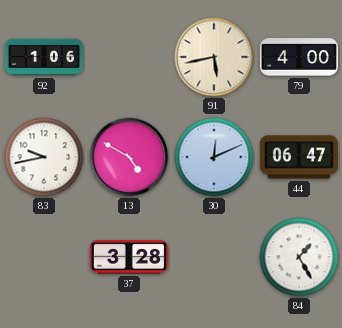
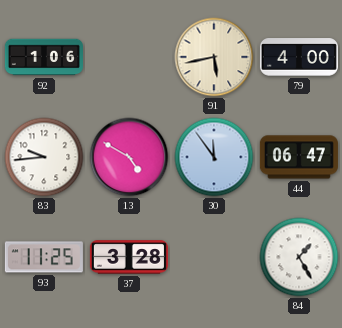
83: 9:43 -> 9:44 (44, 157)
30: 12:11 -> 11:54 (214, 157)
93: none -> 11:25 (44, 257)
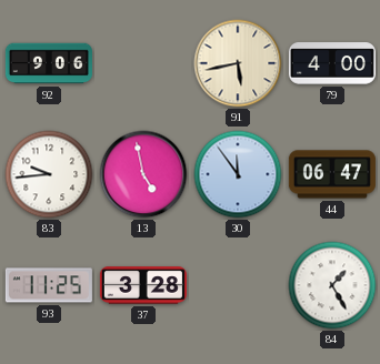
92: 1:06 -> 9:06 (49, 63)
13: 4:50 -> 4:58 (143, 174)
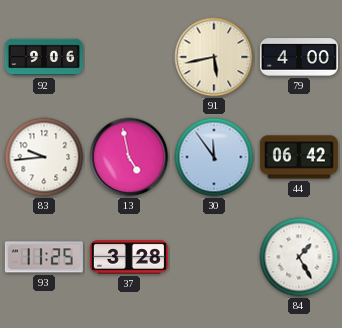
44: 06:47 -> 06:42 (299, 157)
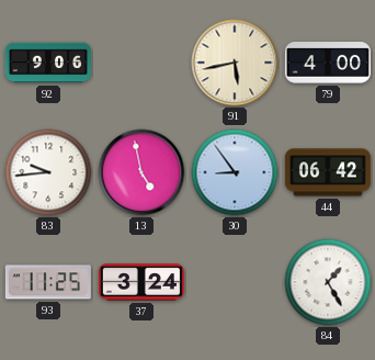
30: 11:54 -> 8:54 (235, 172)
37: 3:28 -> 3:24 (141, 282)
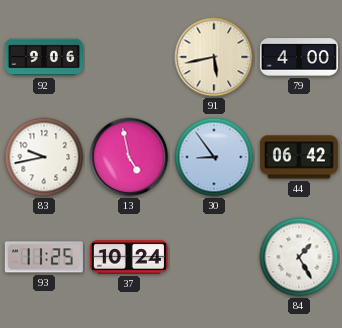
83: 9:44 -> 9:43 (44, 157)
37: 3:24 -> 10:24 (129, 257)
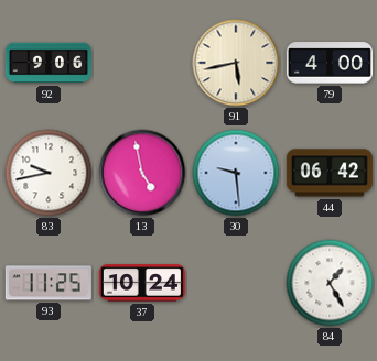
30: 8:54 -> 9:29 (236, 173)
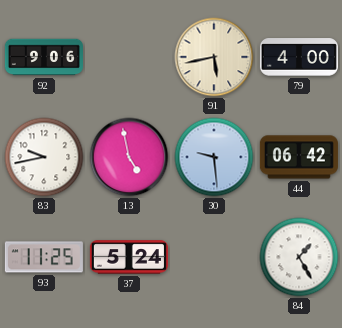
37: 10:24 -> 5:24 (129, 257)
